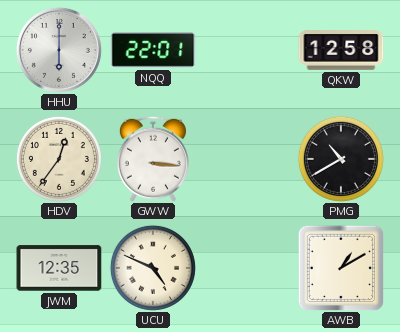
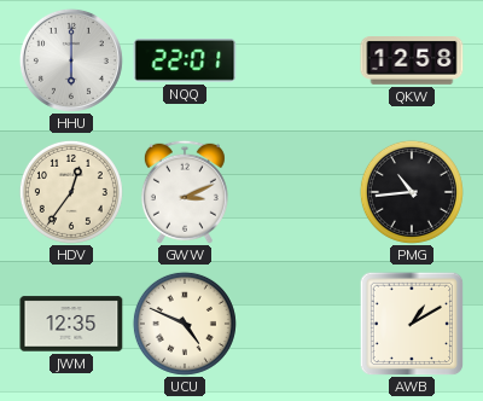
GWW: 3:16 -> 3:11 (185, 192)
PMG: 10:40 -> 10:44 (412, 192)
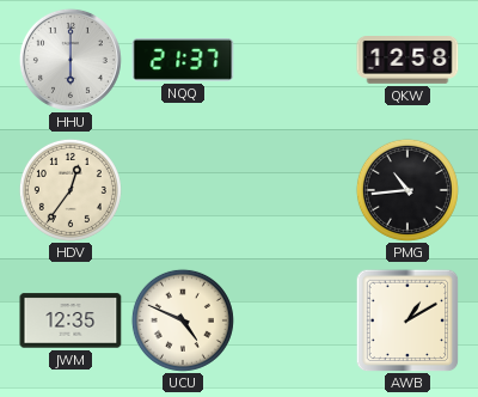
NQQ: 22:01 -> 21:37 (183, 61)
GWW: 3:11 -> none (185, 192)
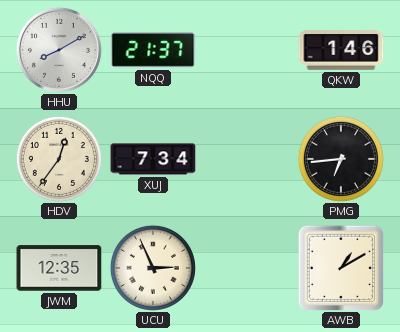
HHU: 6:00 -> 8:10 (59, 50)
QKW: 12:58 -> 1:46 (341, 51)
XUJ: none -> 7:34 (153, 159)
PMG: 10:44 -> 6:44 (341, 159)
UCU: 4:49 -> 2:56 (153, 268)
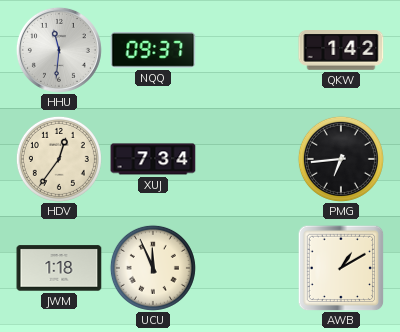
HHU: 8:10 -> 11:31 (59, 50)
NQQ: 21:37 -> 09:37 (153, 51)
QKW: 1:46 -> 1:42 (341, 51)
JWM: 12:35 -> 1:18 (59, 268)
UCU: 2:56 -> 11:56 (153, 268)
